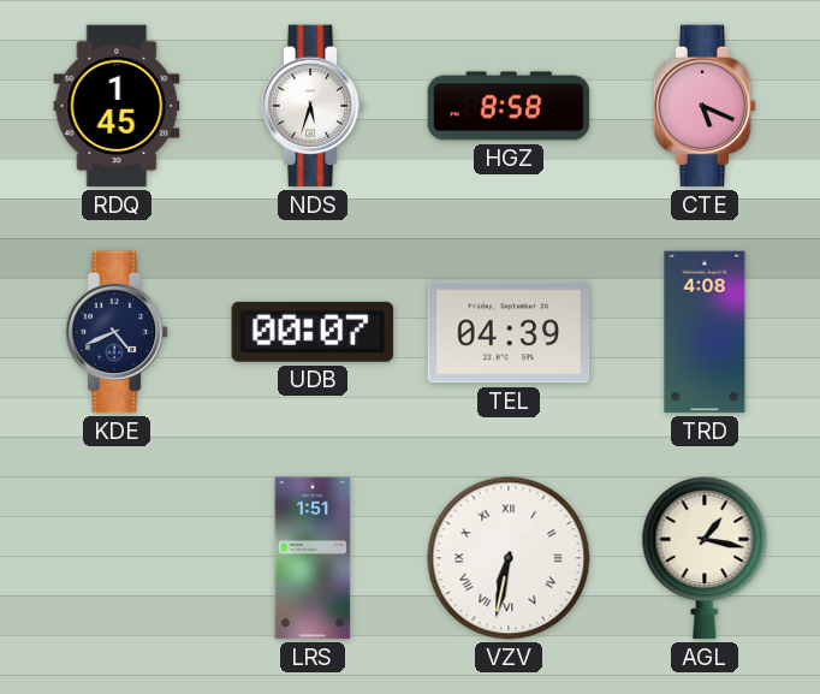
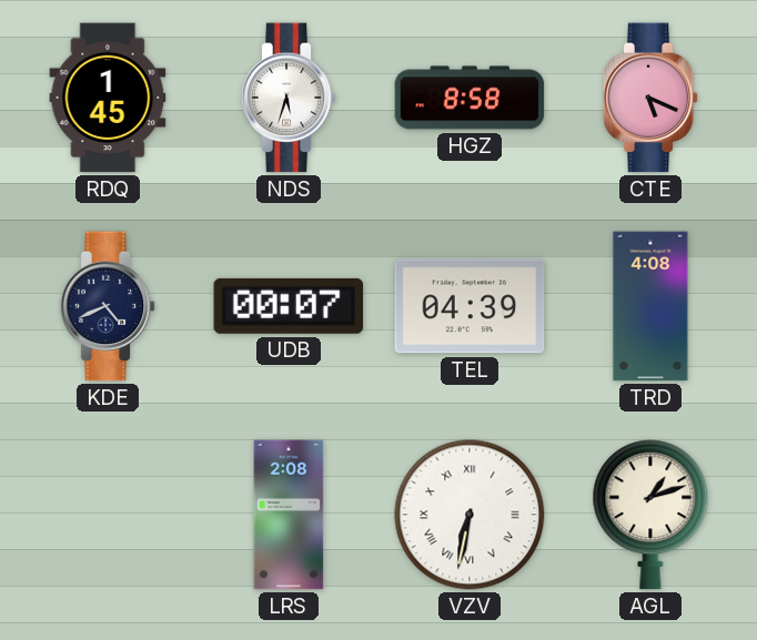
LRS: 1:51 -> 2:08 (289, 515)
AGL: 1:17 -> 1:12 (650, 515)
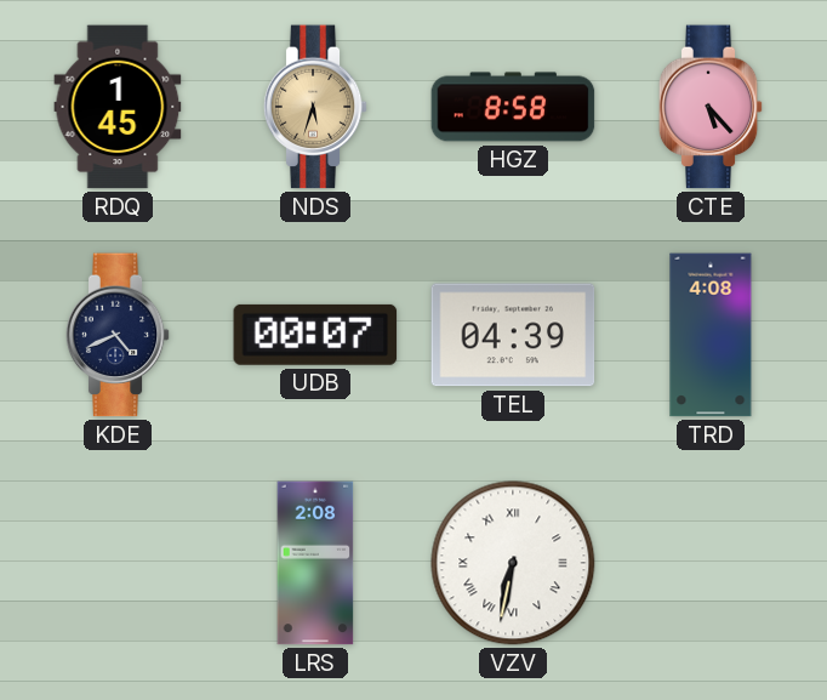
NDS dial: white -> champagne (315, 107)
CTE: 5:19 -> 5:23 (711, 107)
AGL: 1:12 -> none (650, 515)
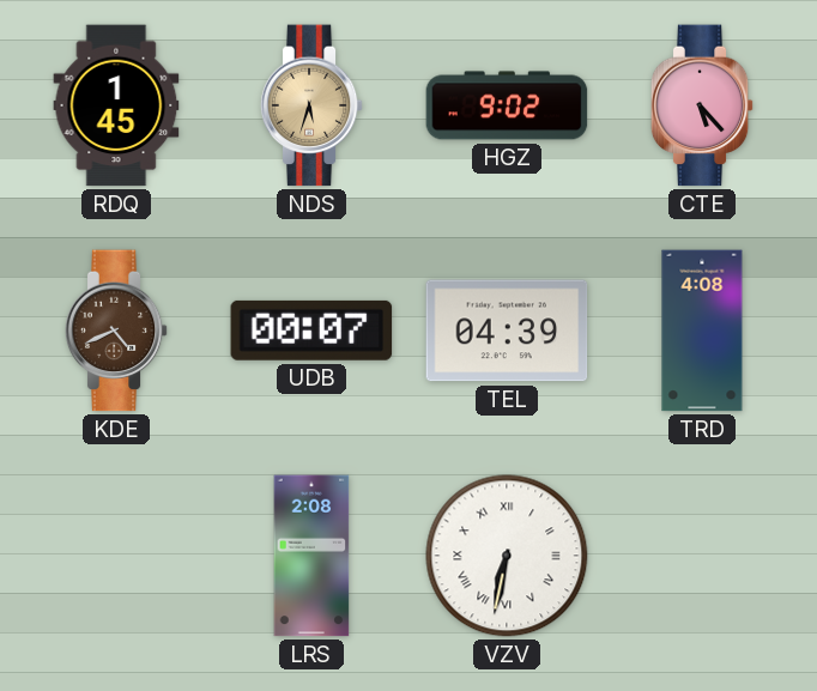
HGZ: 8:58 -> 9:02 (507, 105)
KDE dial: navy -> brown (116, 331)
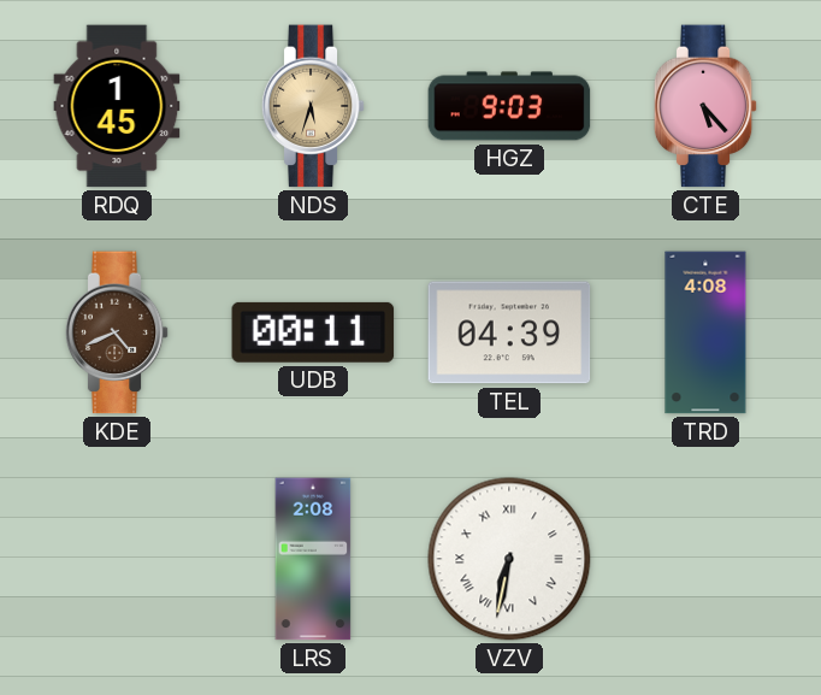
HGZ: 9:02 -> 9:03 (509, 106)
UDB: 00:07 -> 00:11 (313, 332)
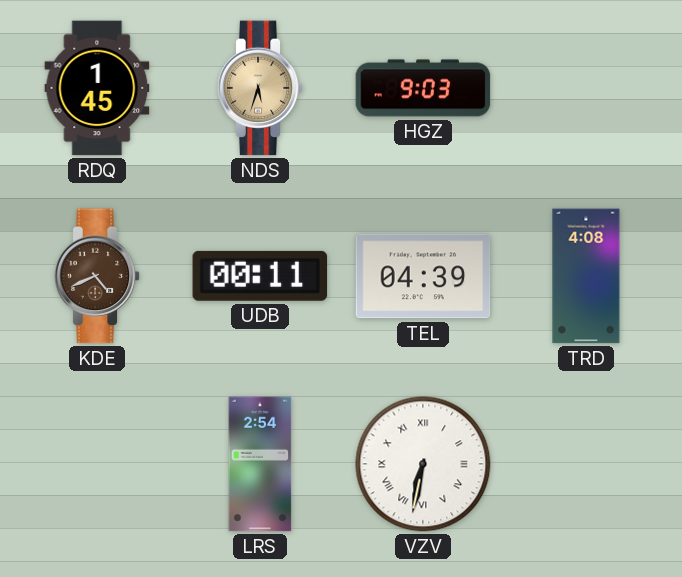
CTE: 5:23 -> none (705, 106)
LRS: 2:08 -> 2:54 (260, 464)
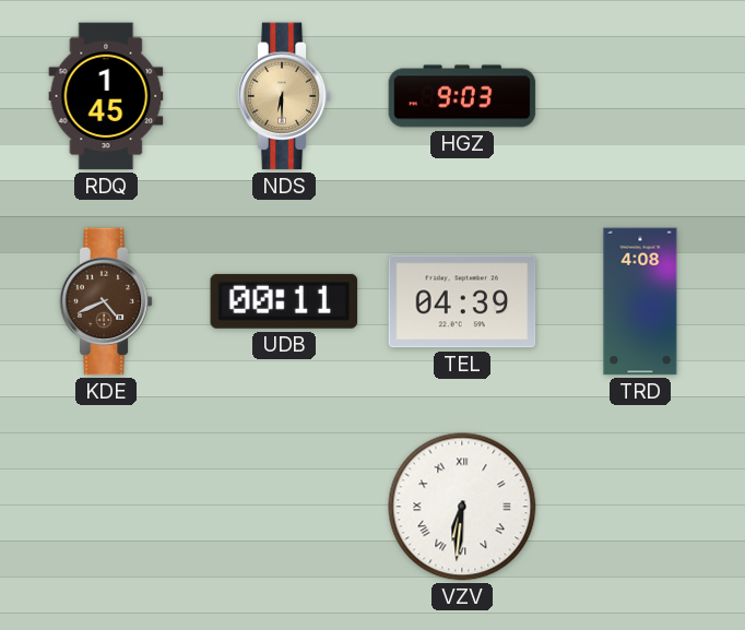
NDS: 5:33 -> 6:30 (284, 96)
LRS: 2:54 -> none (260, 464)
VZV: 6:32 -> 6:31 (462, 507)
